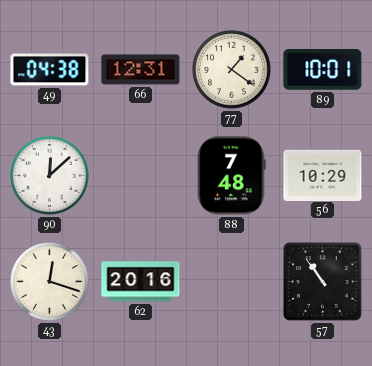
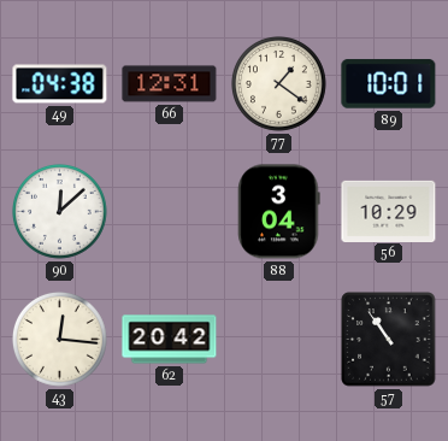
88: 7:48 -> 3:04 (279, 212)
43: 12:18 -> 12:16 (60, 340)
62: 20:16 -> 20:42 (170, 340)
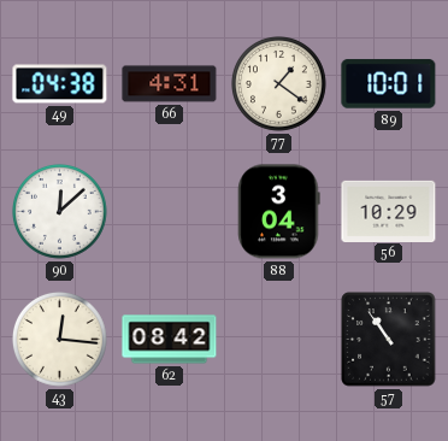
66: 12:31 -> 4:31 (170, 84)
62: 20:42 -> 08:42 (170, 340)
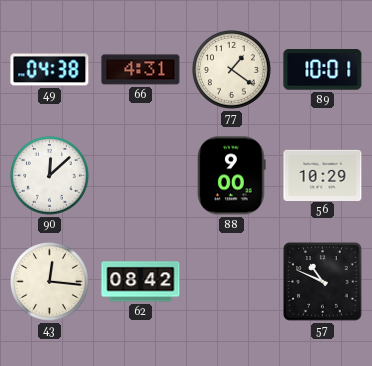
88: 3:04 -> 9:00 (232, 176)
57: 10:54 -> 10:49 (323, 282)
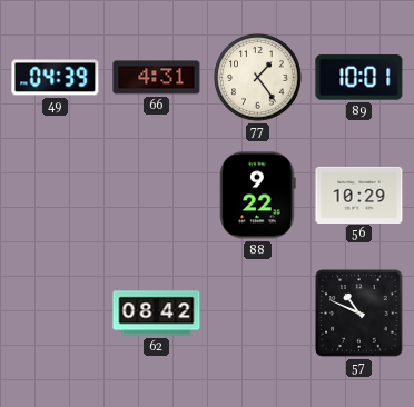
49: 04:38 -> 04:39 (56, 78)
77: 1:21 -> 1:24 (258, 78)
90: 12:08 -> none (50, 176)
88: 9:00 -> 9:22 (258, 196)
43: 12:16 -> none (50, 282)
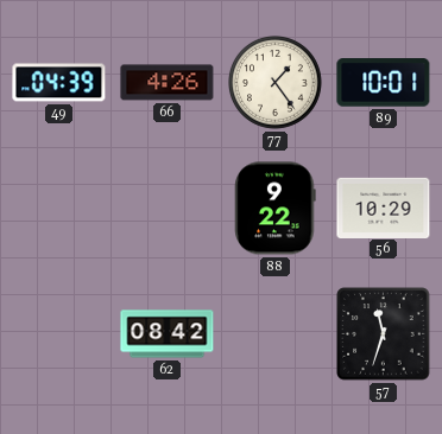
66: 4:31 -> 4:26 (168, 83)
57: 10:49 -> 11:33 (384, 334)
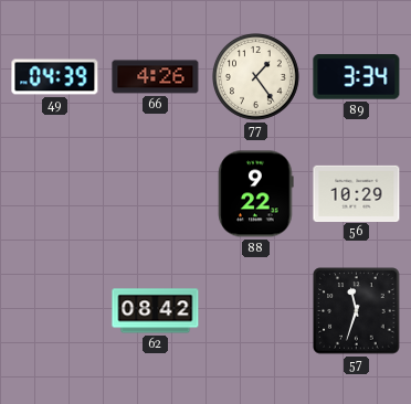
89: 10:01 -> 3:34 (357, 77)
